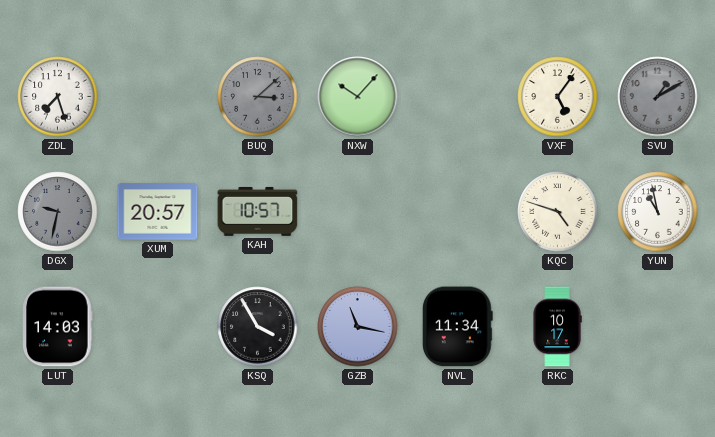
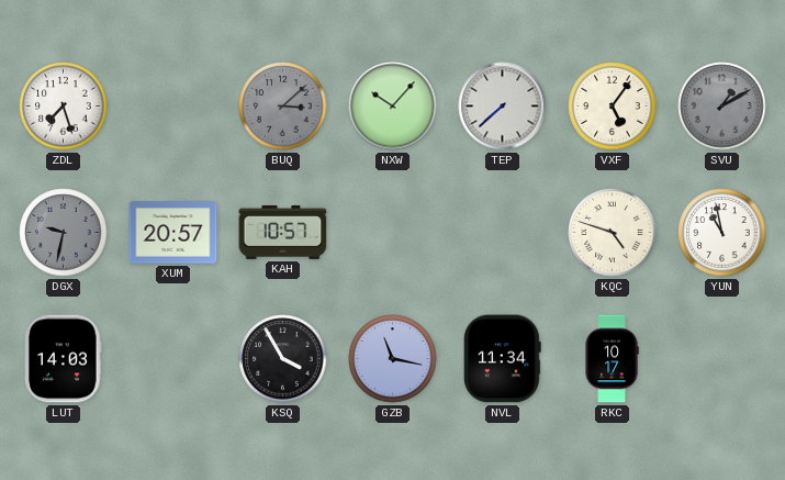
TEP: none -> 7:38 (503, 107)
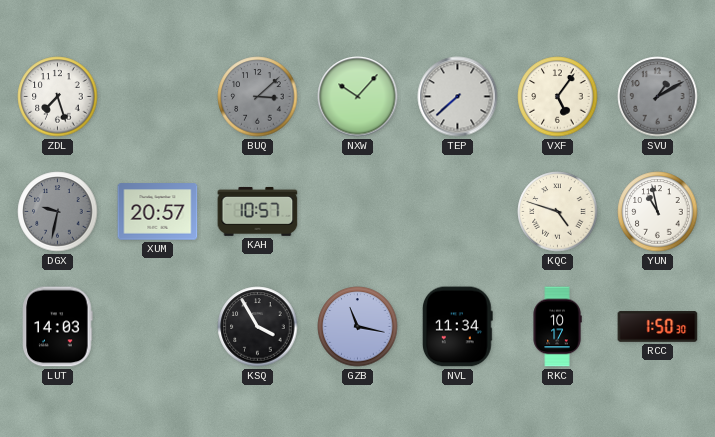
RCC: none -> 1:50 (658, 327)
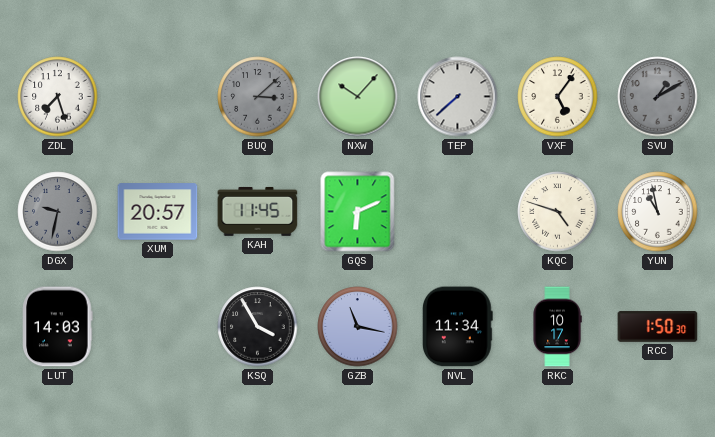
KAH: 10:57 -> 11:45 (258, 211)
GQS: none -> 6:11 (358, 212)
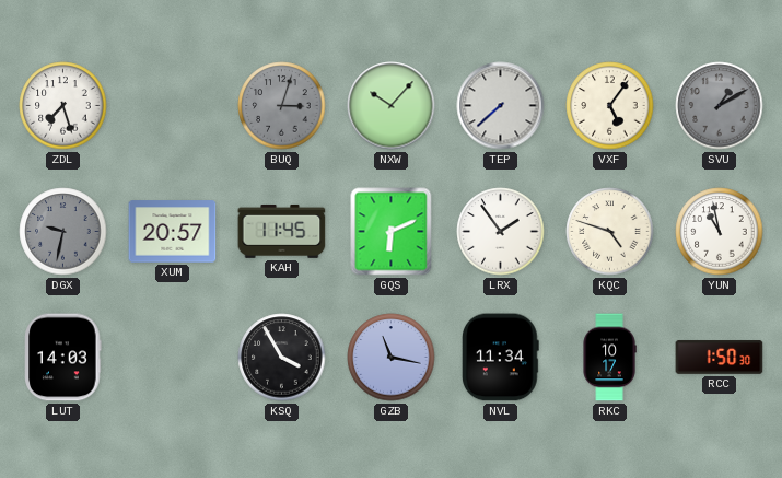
BUQ: 3:08 -> 3:03 (282, 106)
LRX: none -> 1:54 (501, 232)
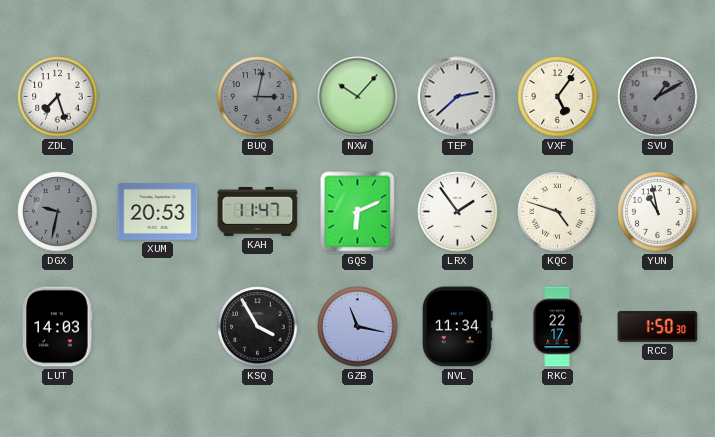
BUQ: 3:03 -> 3:02 (258, 97)
TEP: 7:38 -> 2:38 (458, 97)
XUM: 20:57 -> 20:53 (158, 212)
KAH: 11:45 -> 11:47 (258, 211)
RKC: 10:17 -> 22:17 (557, 327)
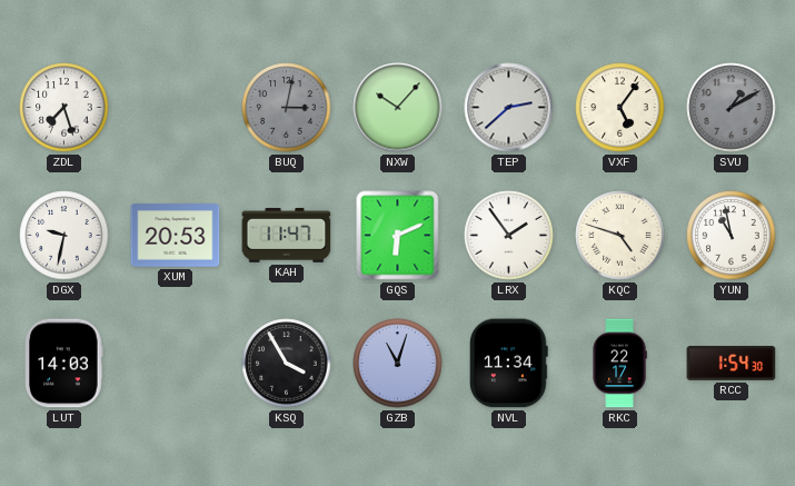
DGX dial: grey -> white (64, 236)
GZB: 11:17 -> 11:03 (398, 364)
RCC: 1:50 -> 1:54 (732, 364)
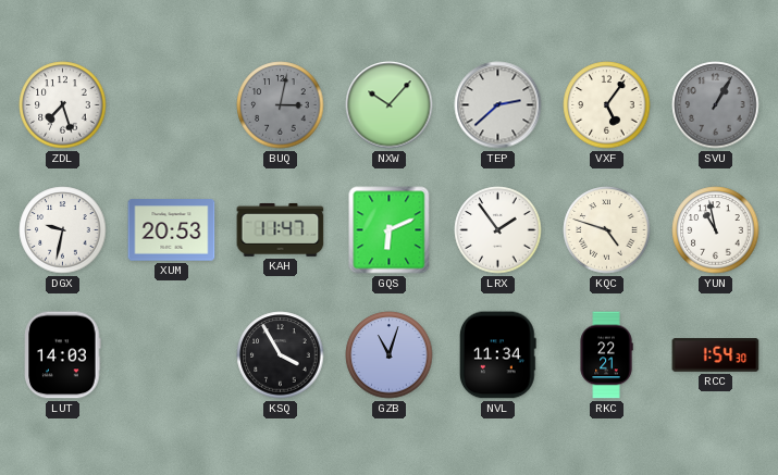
SVU: 1:10 -> 1:05 (716, 105)
RKC: 22:17 -> 22:21 (606, 355)
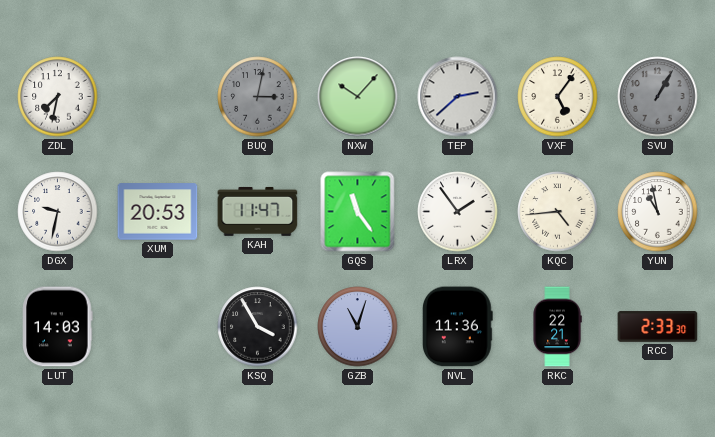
ZDL: 7:27 -> 7:32 (58, 97)
GQS: 6:11 -> 11:24 (358, 212)
KQC: 4:48 -> 4:44 (558, 212)
NVL: 11:34 -> 11:36 (457, 327)
RCC: 1:54 -> 2:33 (658, 327)
